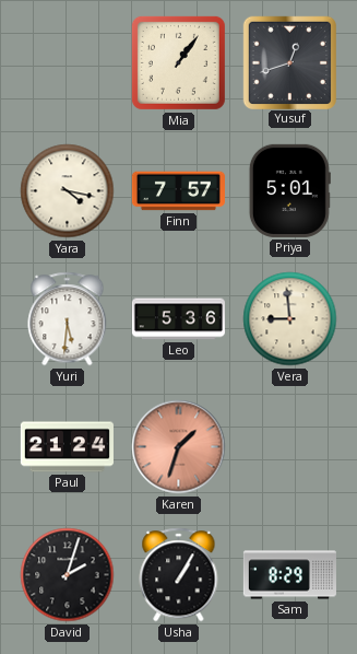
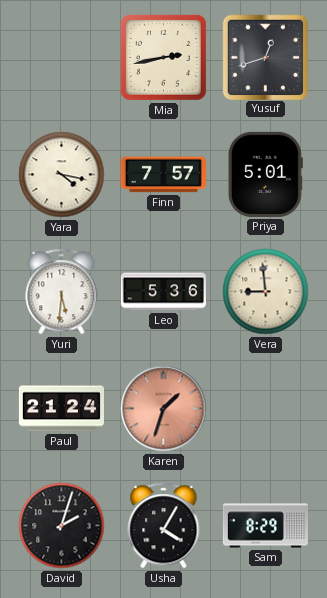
Mia: 1:06 -> 2:43 (163, 57)
Usha: 1:05 -> 4:05 (164, 526)
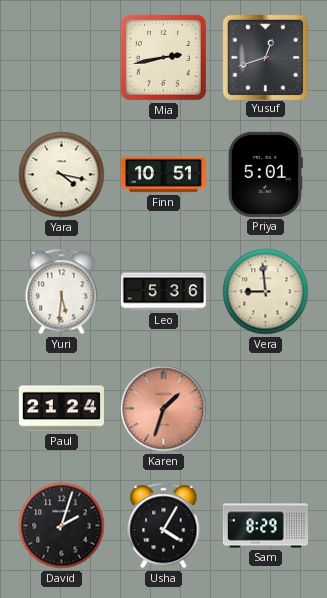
Finn: 7:57 -> 10:51 (163, 175)
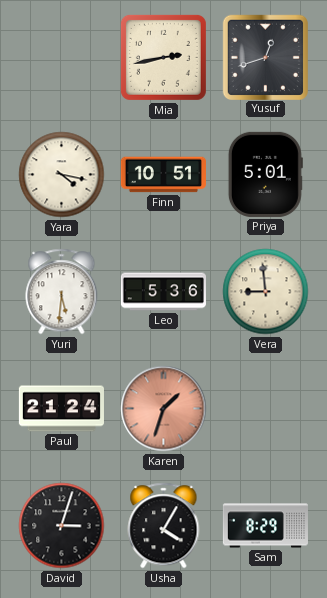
David: 2:03 -> 3:03 (62, 526)
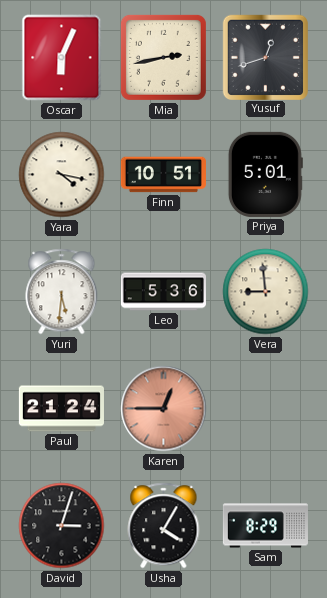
Oscar: none -> 6:04 (62, 58)
Karen: 1:33 -> 12:45 (164, 409)
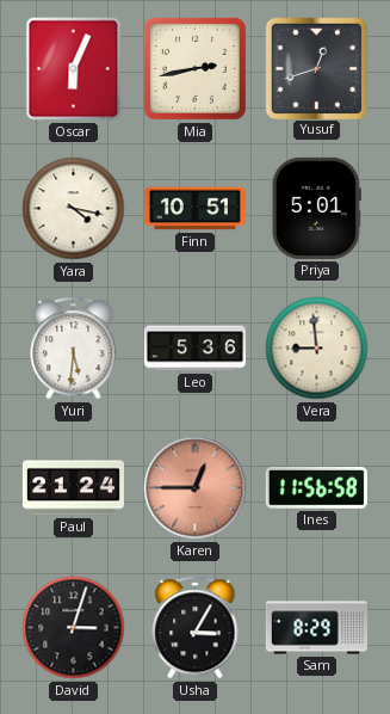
Ines: none -> 11:56 (316, 487)
Usha: 4:05 -> 3:05 (196, 628)
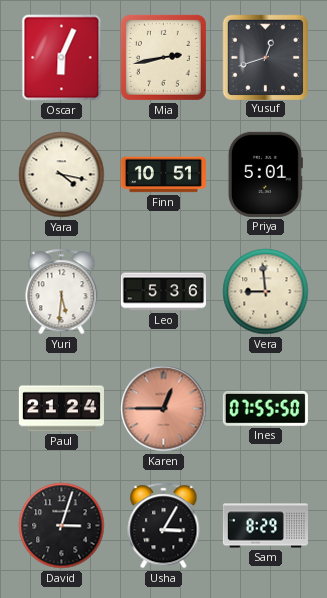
Ines: 11:56 -> 07:55 (265, 408)
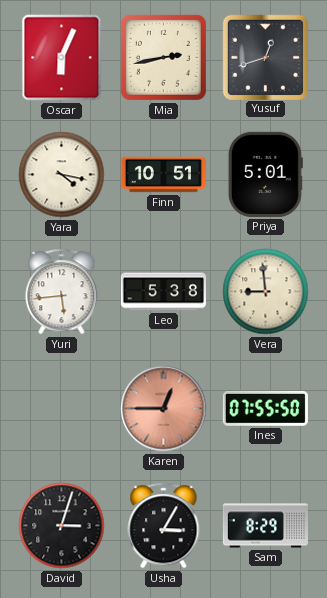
Yuri: 5:31 -> 5:44 (62, 292)
Leo: 5:36 -> 5:38 (163, 292)
Paul: 21:24 -> none (61, 409)
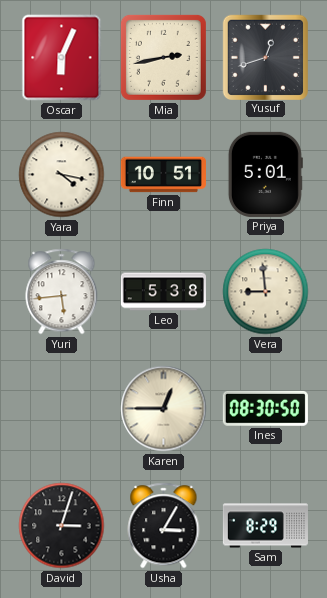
Karen dial: salmon -> cream (164, 409)
Ines: 07:55 -> 08:30 (265, 408)
